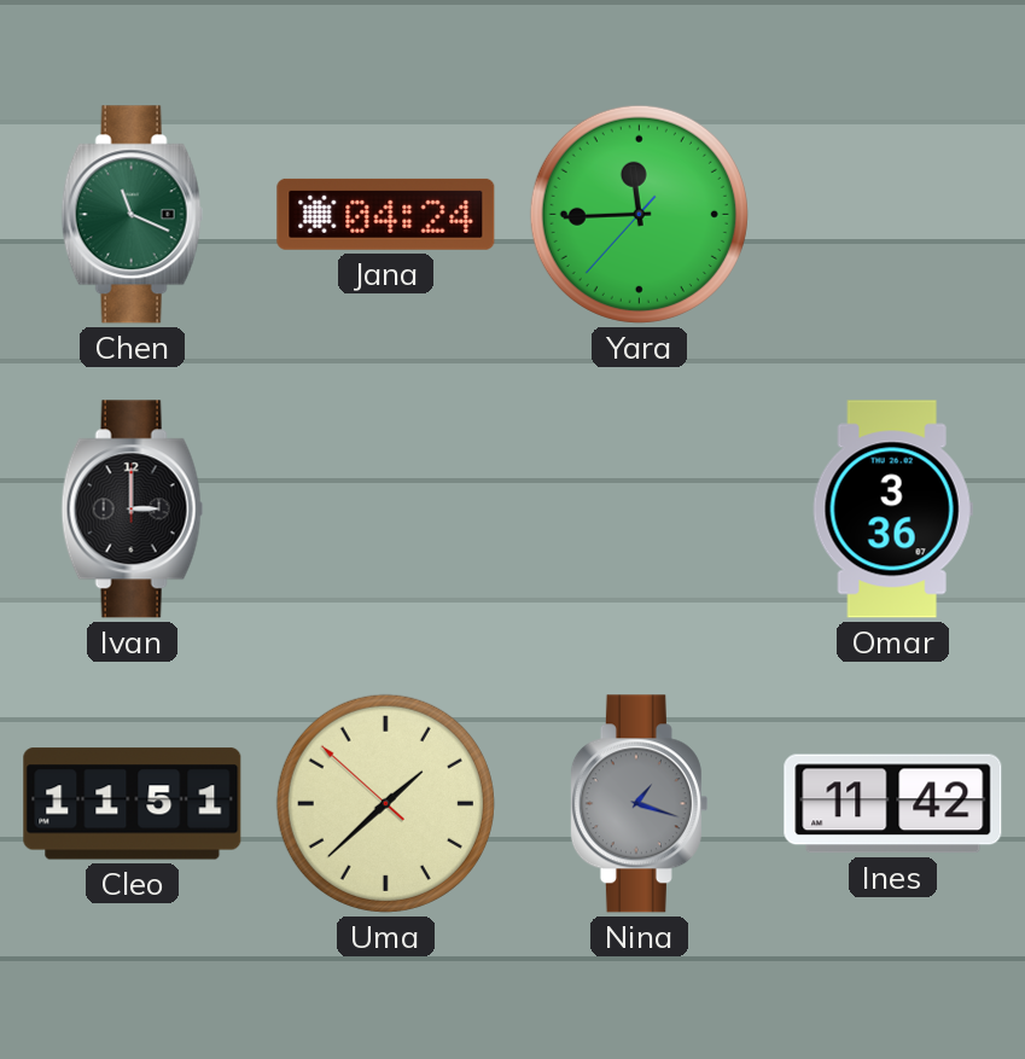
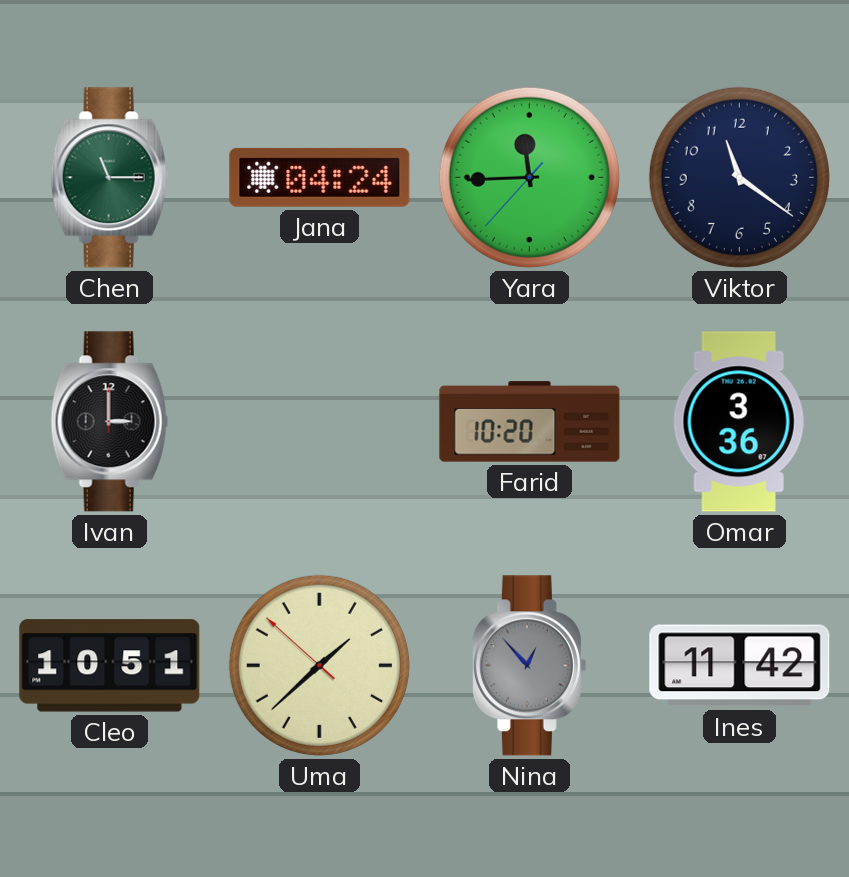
Chen: 11:19 -> 11:15 (110, 178)
Viktor: none -> 11:21 (739, 177)
Farid: none -> 10:20 (530, 422)
Cleo: 11:51 -> 10:51 (110, 666)
Nina: 1:18 -> 12:53 (529, 666)
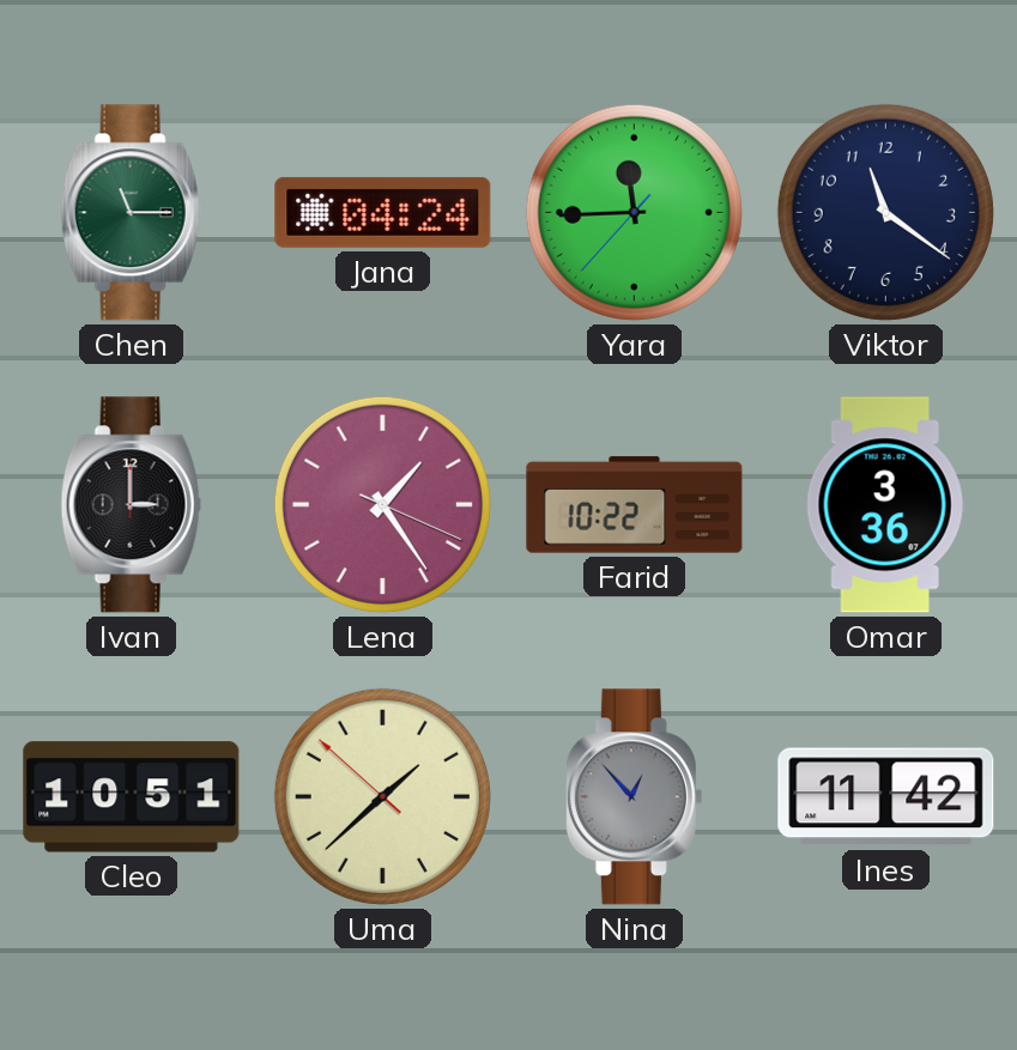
Lena: none -> 1:24 (382, 504)
Farid: 10:20 -> 10:22 (635, 505)
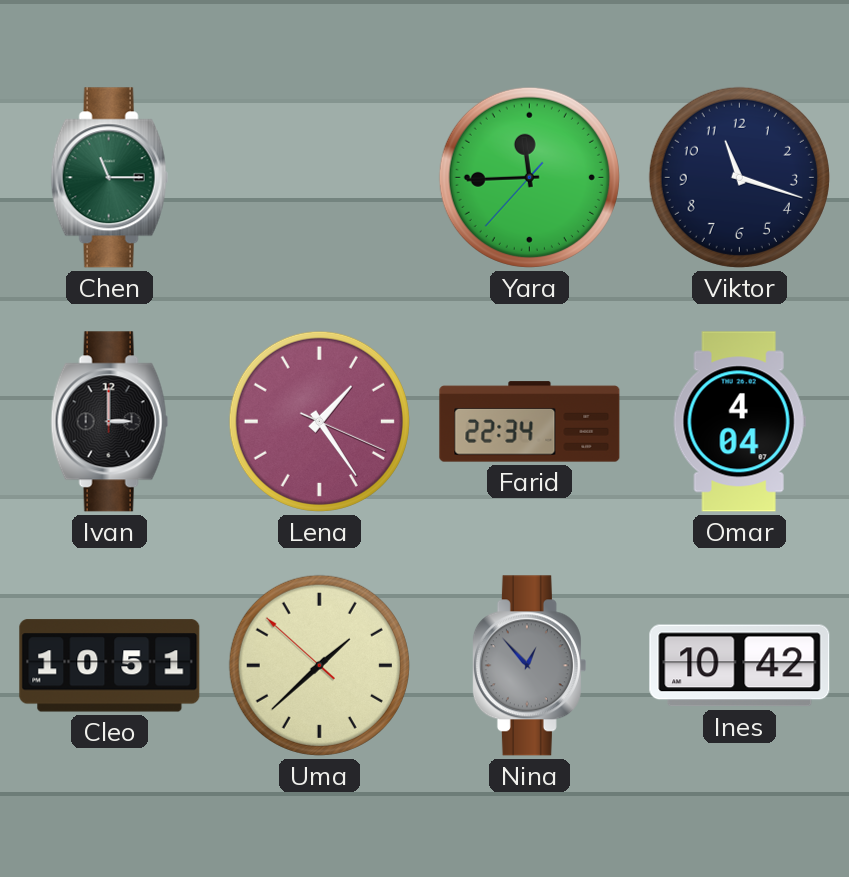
Jana: 04:24 -> none (383, 212)
Viktor: 11:21 -> 11:18 (739, 177)
Farid: 10:22 -> 22:34 (530, 422)
Omar: 3:36 -> 4:04 (739, 422)
Ines: 11:42 -> 10:42 (740, 666)
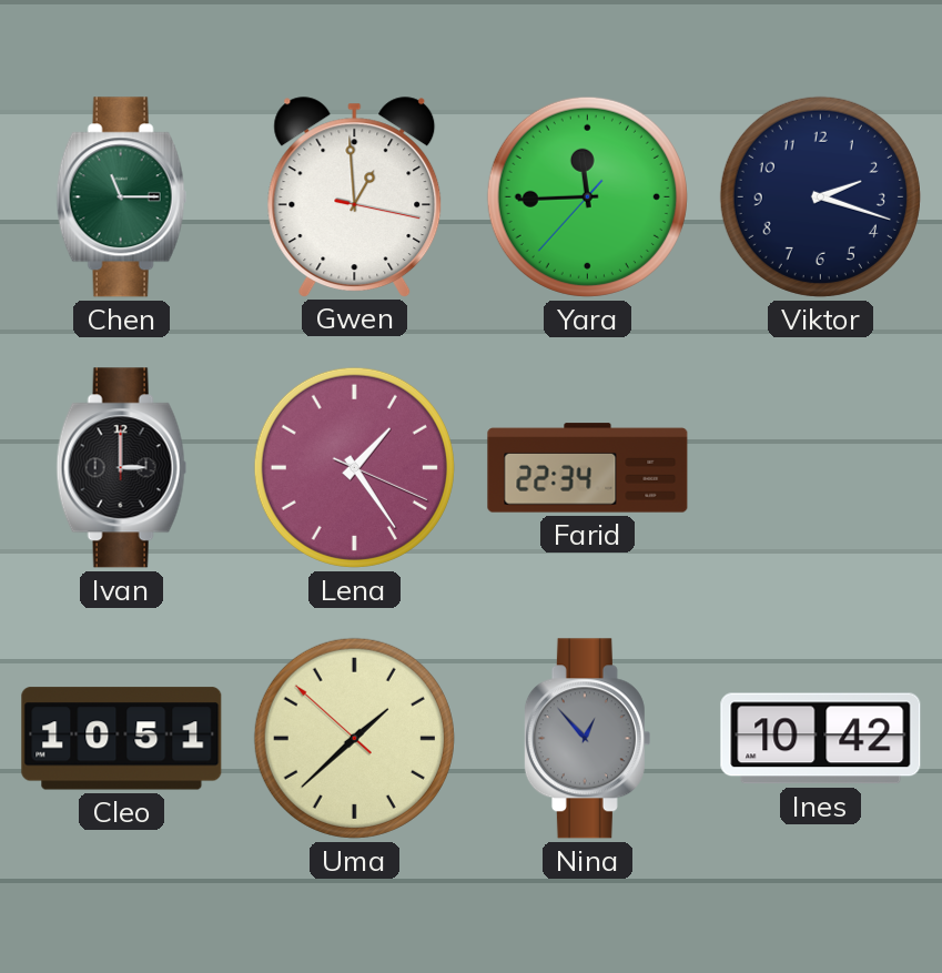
Gwen: none -> 12:59 (355, 196)
Viktor: 11:18 -> 2:18 (820, 196)
Omar: 4:04 -> none (739, 422)
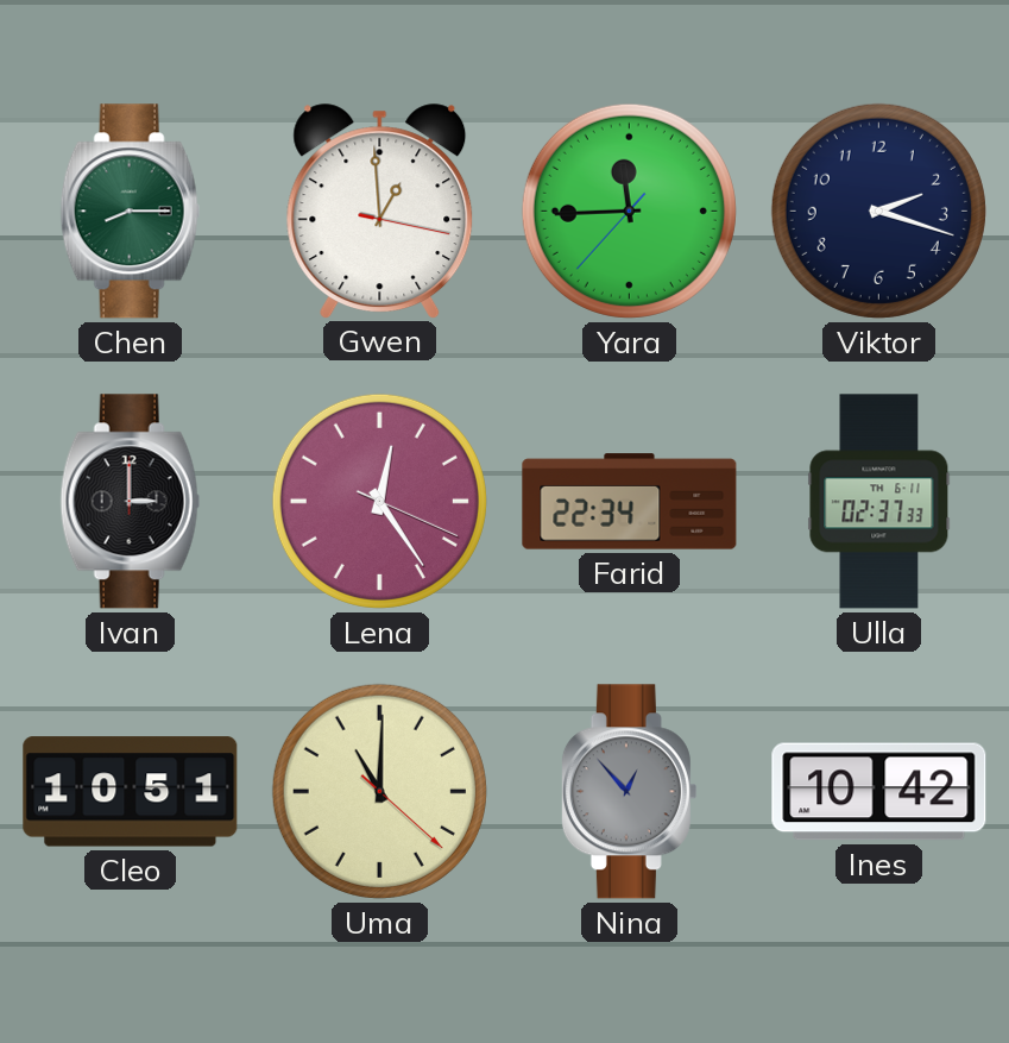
Chen: 11:15 -> 8:15 (131, 212)
Lena: 1:24 -> 12:24 (379, 501)
Ulla: none -> 02:37 (879, 502)
Uma: 1:37 -> 11:00 (379, 791)
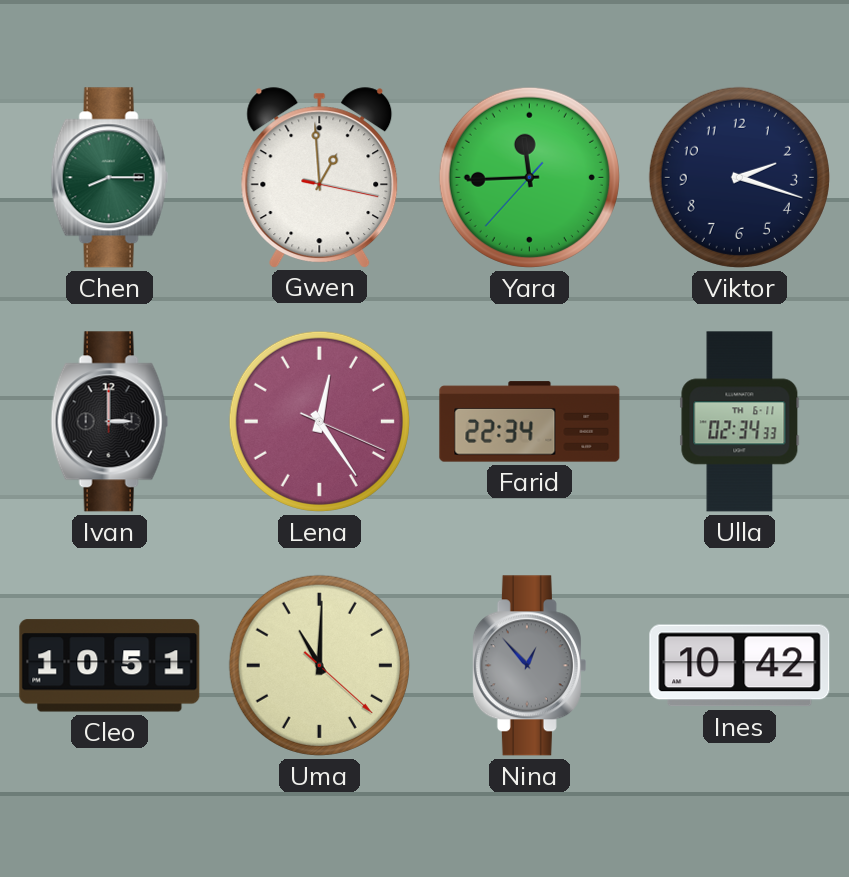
Ulla: 02:37 -> 02:34 (740, 422)
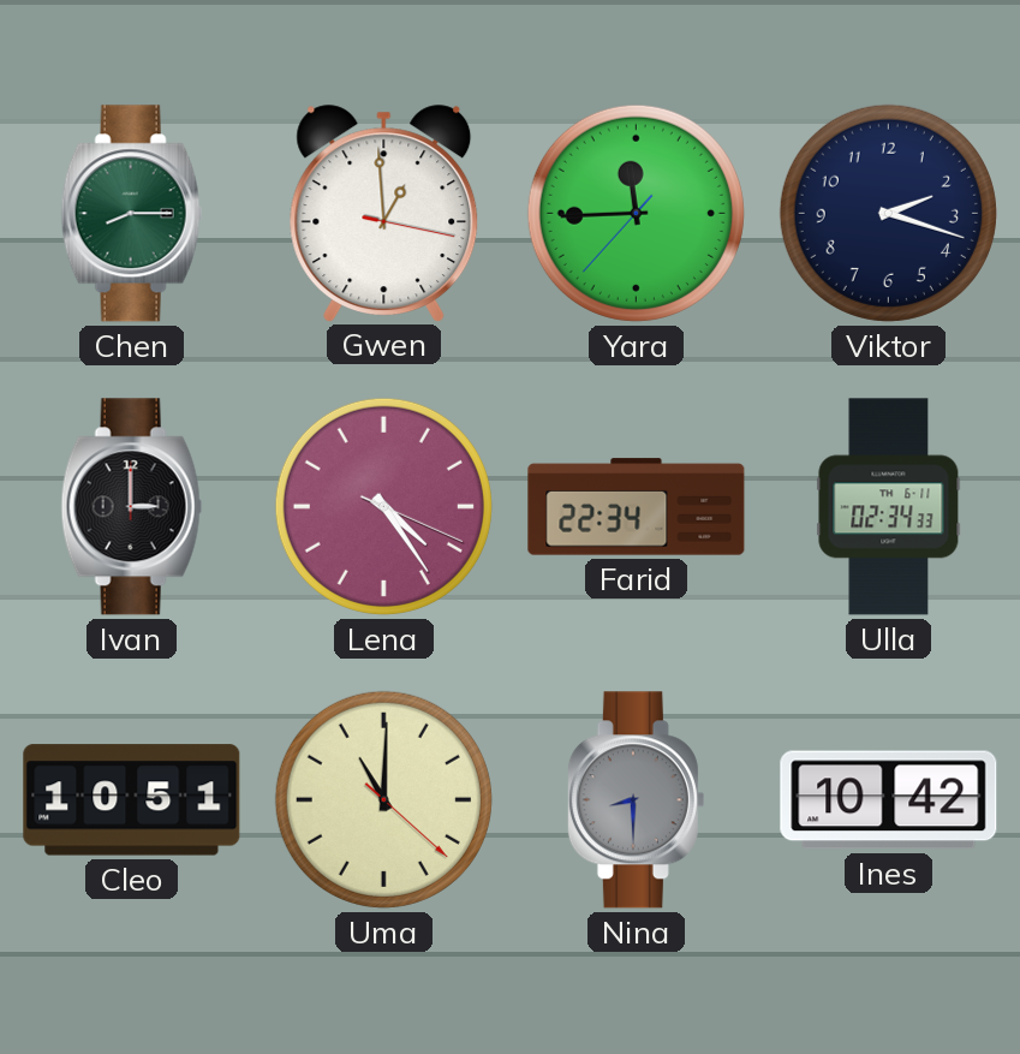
Lena: 12:24 -> 4:24 (383, 506)
Nina: 12:53 -> 8:30 (636, 800)
